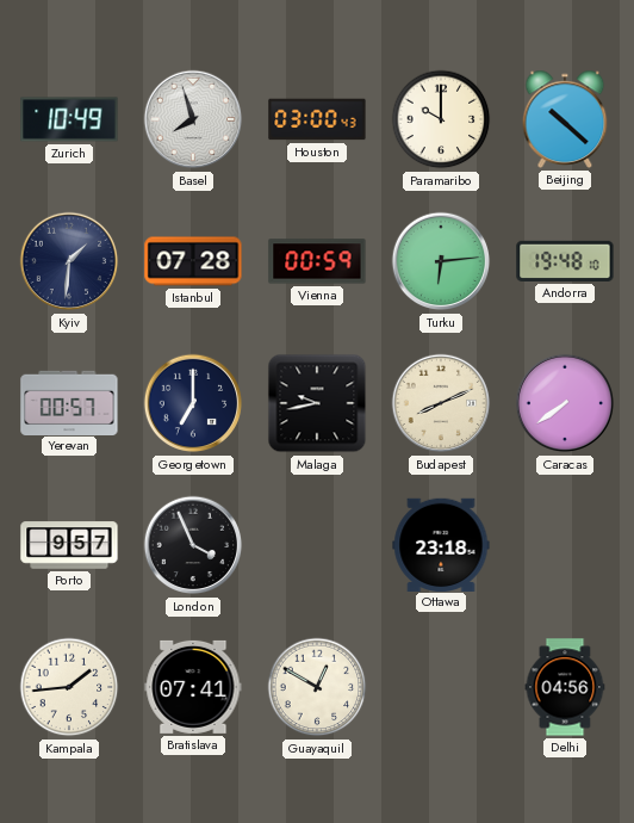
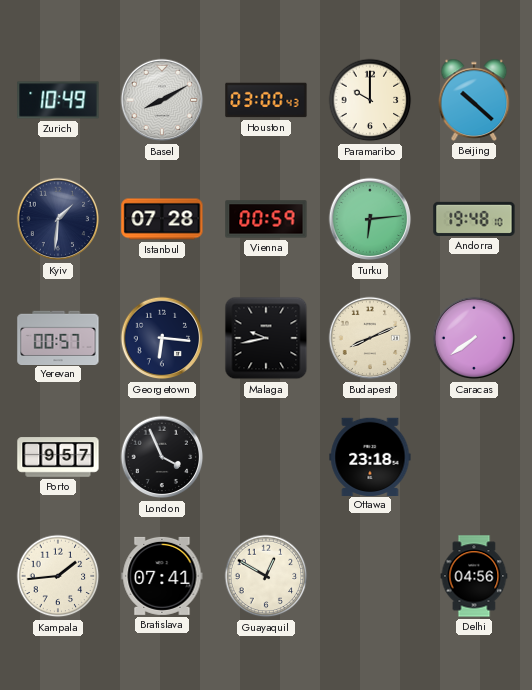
Basel: 7:57 -> 8:10 (162, 100)
Georgetown: 7:00 -> 6:16 (162, 338)
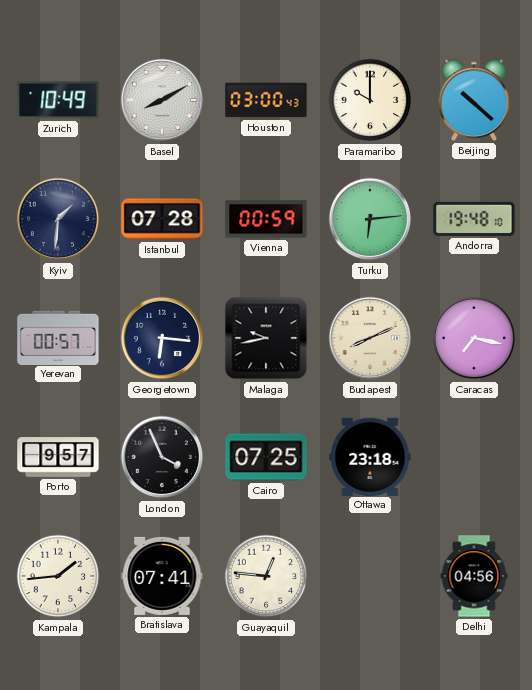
Caracas: 7:39 -> 7:17 (474, 338)
Cairo: none -> 07:25 (266, 457)
Guayaquil: 12:50 -> 12:46 (266, 576)
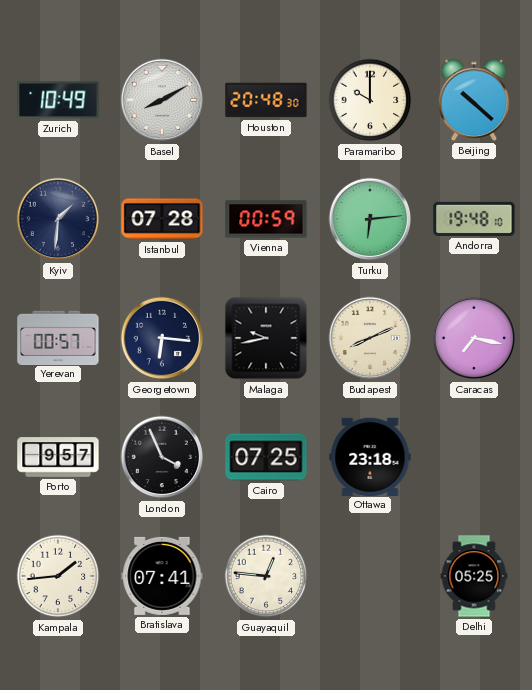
Houston: 03:00 -> 20:48 (266, 100)
Delhi: 04:56 -> 05:25 (474, 576)
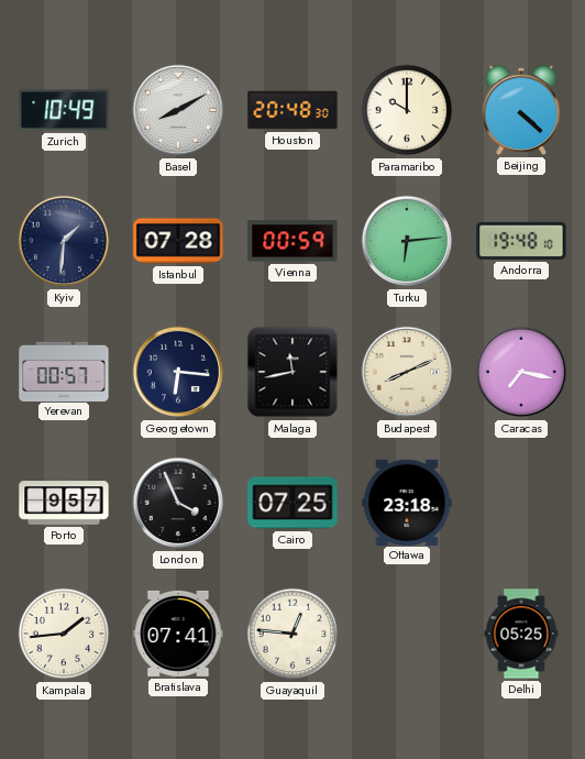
Beijing: 10:22 -> 4:22 (521, 110)
Malaga: 9:43 -> 11:43 (292, 372)
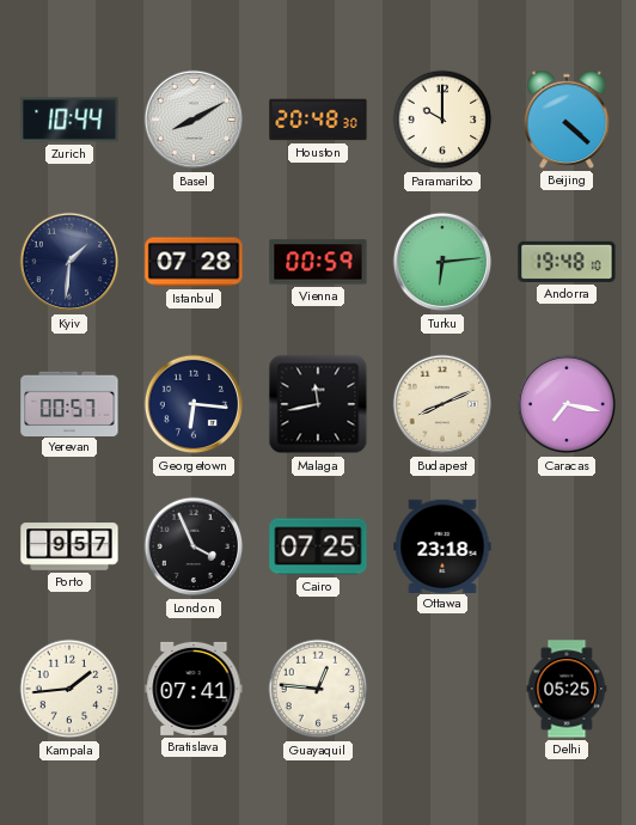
Zurich: 10:49 -> 10:44 (69, 120)
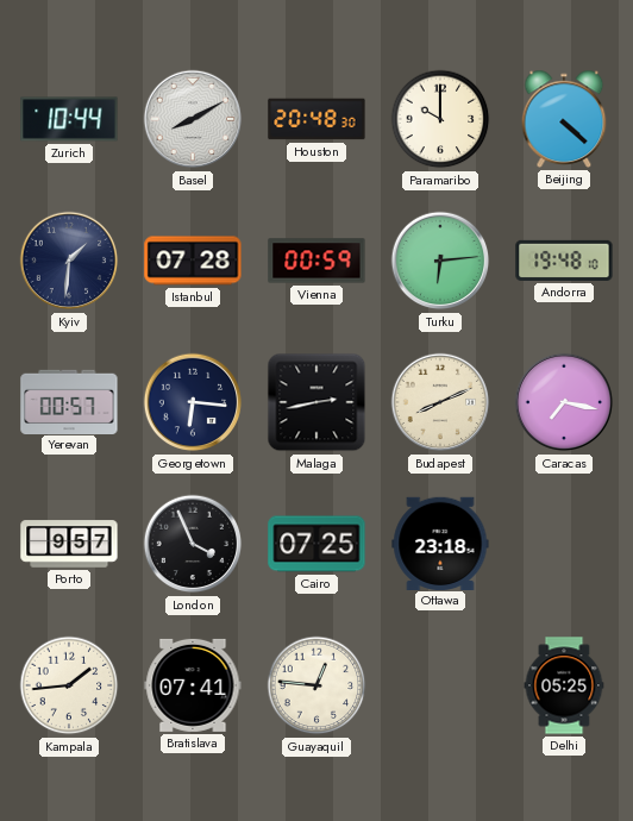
Malaga: 11:43 -> 2:43 (316, 402)
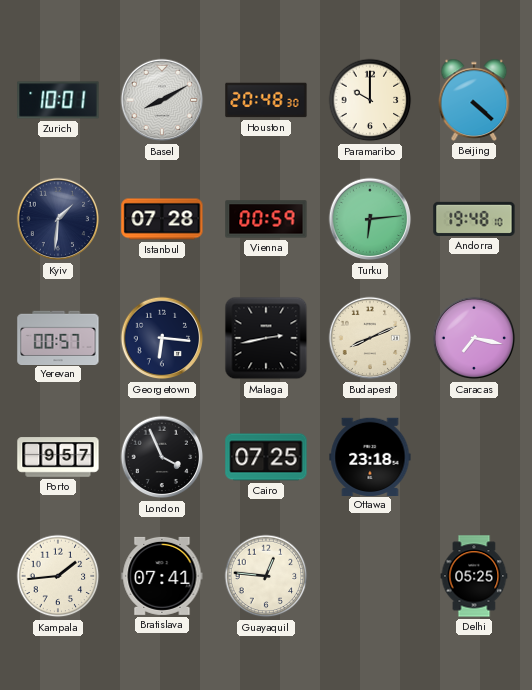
Zurich: 10:44 -> 10:01 (58, 100)
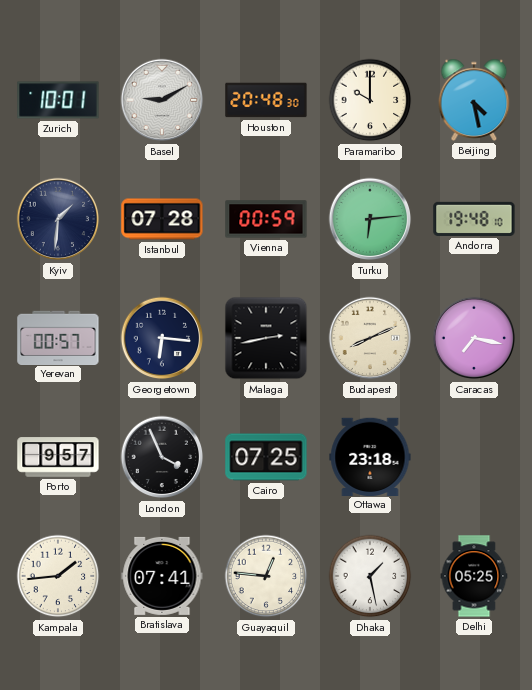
Basel: 8:10 -> 9:10 (162, 100)
Beijing: 4:22 -> 4:28 (474, 100)
Dhaka: none -> 1:28 (370, 576)
